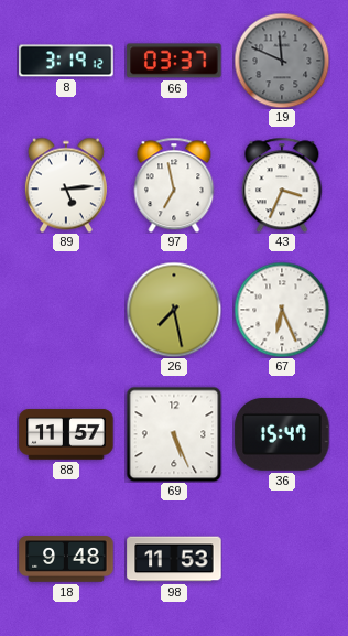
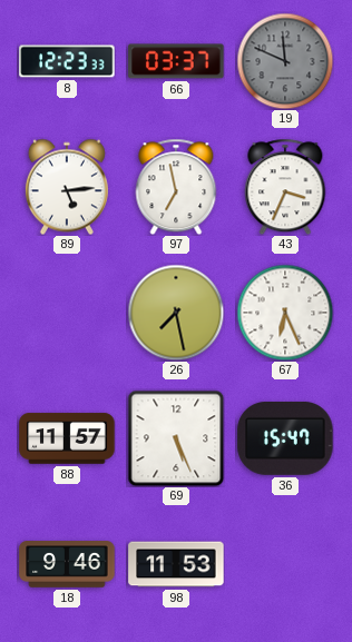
8: 3:19 -> 12:23 (67, 61)
18: 9:48 -> 9:46 (67, 564)
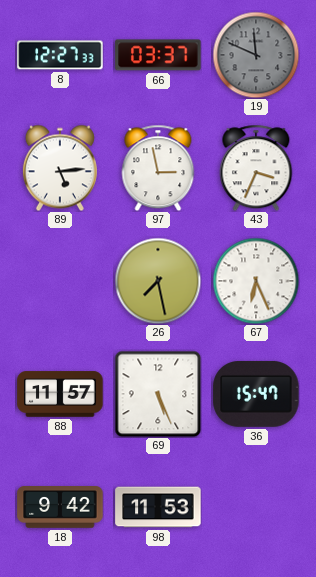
8: 12:23 -> 12:27 (60, 55)
97: 6:58 -> 2:58 (158, 168)
18: 9:46 -> 9:42 (60, 507)
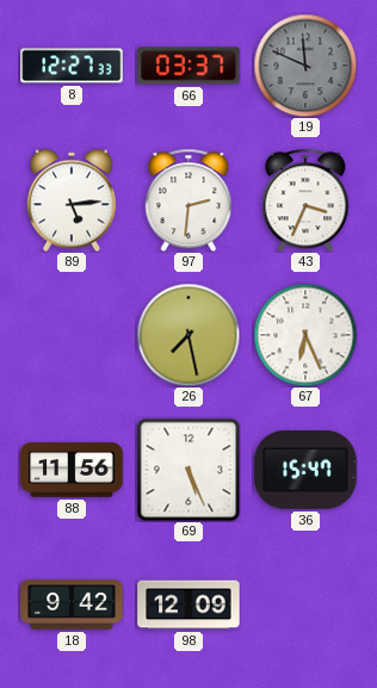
97: 2:58 -> 2:31 (188, 200)
88: 11:57 -> 11:56 (72, 470)
98: 11:53 -> 12:09 (188, 605)
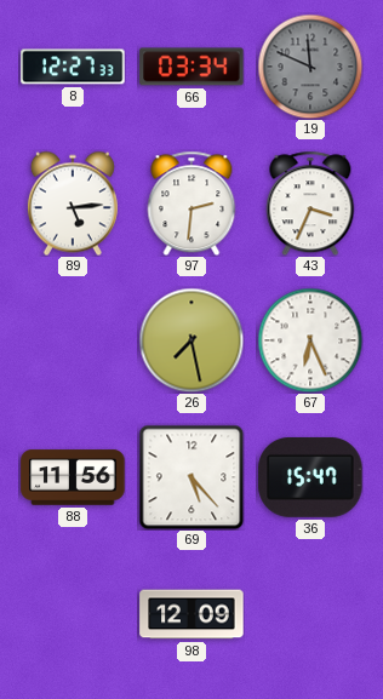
66: 03:37 -> 03:34 (191, 67)
69: 5:26 -> 5:23 (191, 477)
18: 9:42 -> none (72, 605)
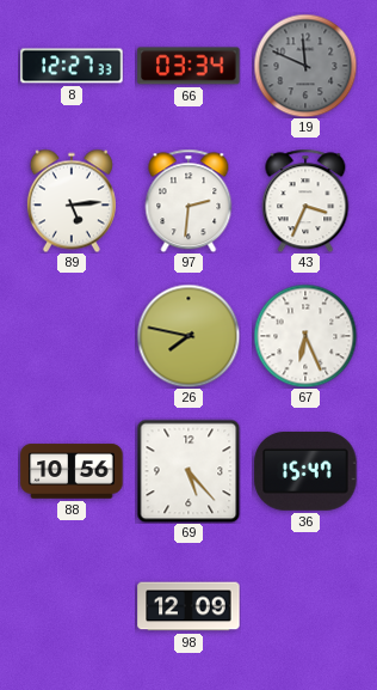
26: 7:28 -> 7:47 (188, 336)
88: 11:56 -> 10:56 (72, 471)
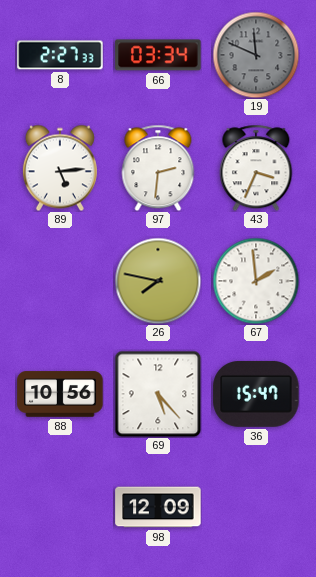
8: 12:27 -> 2:27 (60, 55)
67: 6:26 -> 1:59 (256, 281)
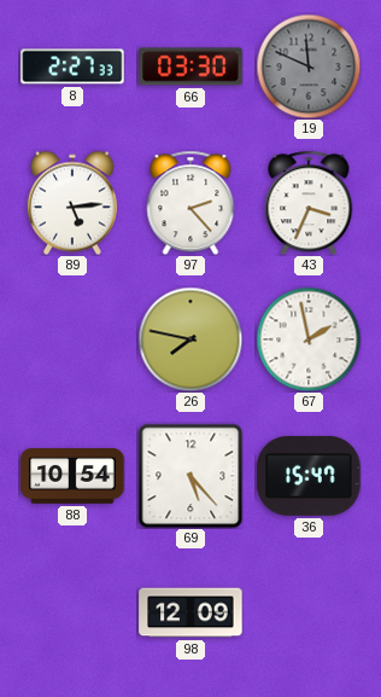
66: 03:34 -> 03:30 (190, 66)
97: 2:31 -> 2:23 (190, 203)
67: 1:59 -> 1:58 (309, 339)
88: 10:56 -> 10:54 (72, 476)
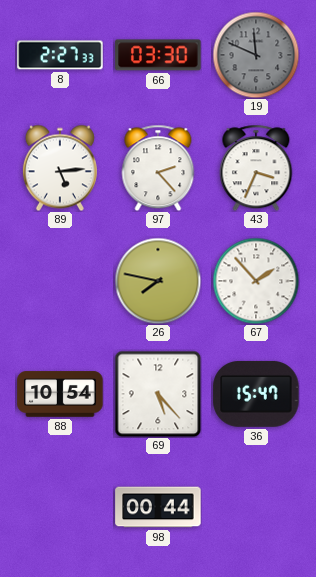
67: 1:58 -> 1:53 (256, 281)
98: 12:09 -> 00:44 (158, 507)
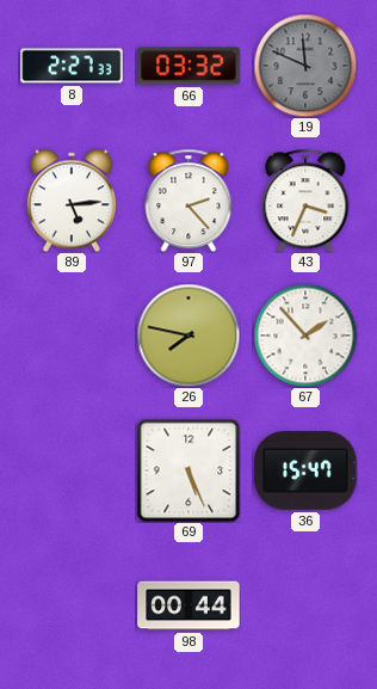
66: 03:30 -> 03:32 (188, 66)
88: 10:54 -> none (60, 394)
69: 5:23 -> 5:26 (188, 470)
